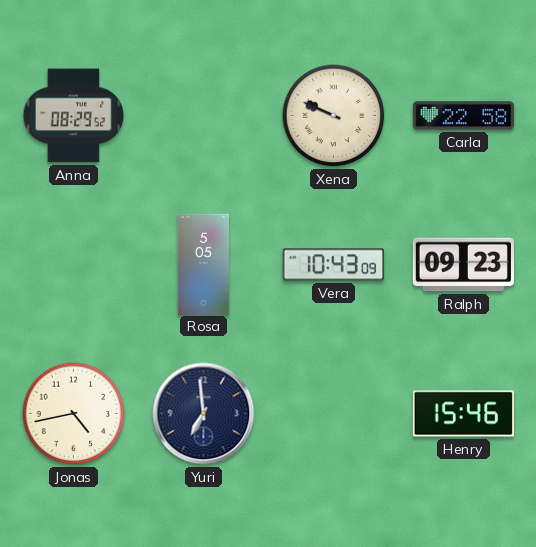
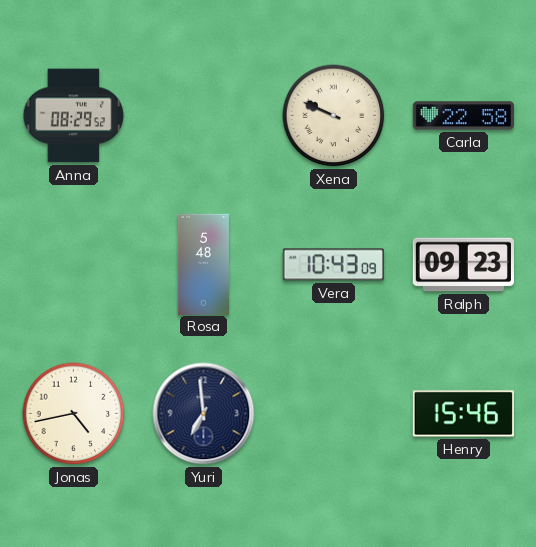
Rosa: 5:05 -> 5:48 (203, 264)
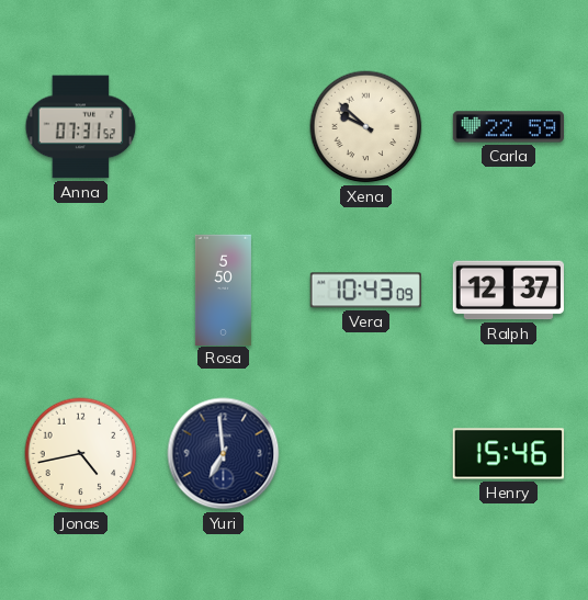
Anna: 08:29 -> 07:31 (81, 127)
Xena: 9:49 -> 9:52 (366, 127)
Carla: 22:58 -> 22:59 (508, 127)
Rosa: 5:48 -> 5:50 (223, 290)
Ralph: 09:23 -> 12:37 (508, 291)
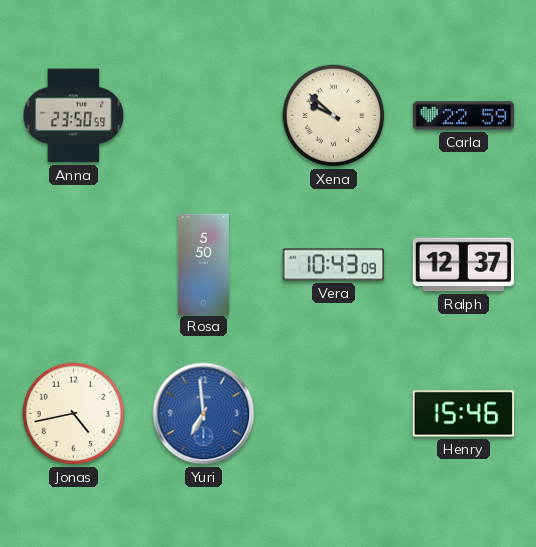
Anna: 07:31 -> 23:50 (74, 116)
Yuri dial: navy -> blue (204, 414)
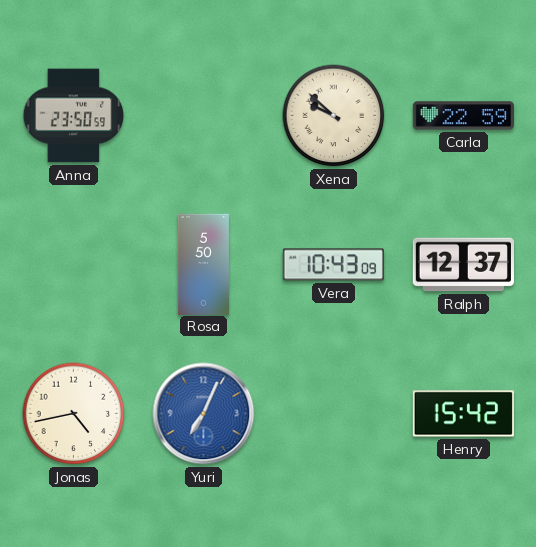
Yuri: 6:59 -> 7:04 (204, 414)
Henry: 15:46 -> 15:42 (463, 414)
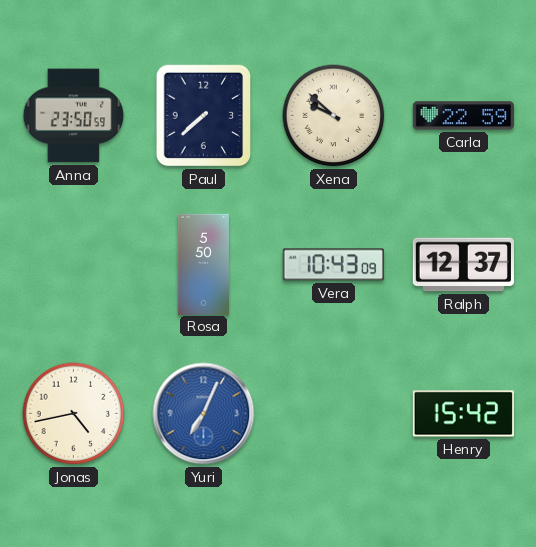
Paul: none -> 7:38 (204, 116)
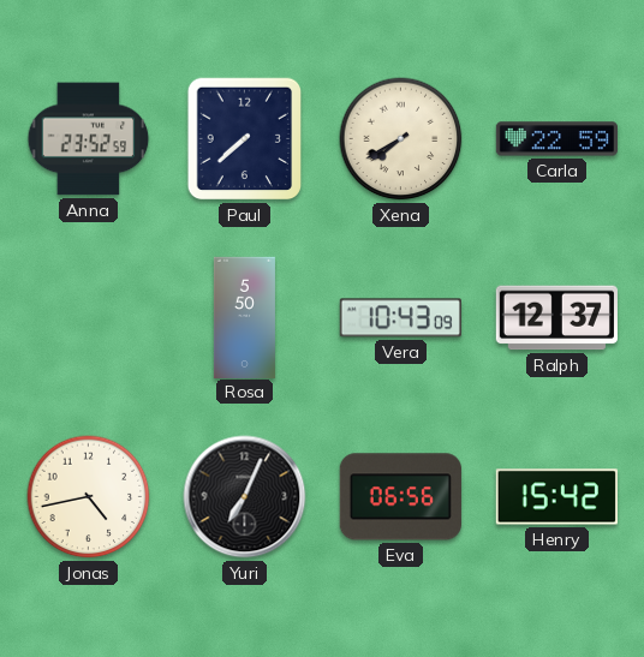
Anna: 23:50 -> 23:52 (89, 139)
Xena: 9:52 -> 7:40 (401, 139)
Yuri dial: blue -> black (245, 497)
Eva: none -> 06:56 (400, 497)
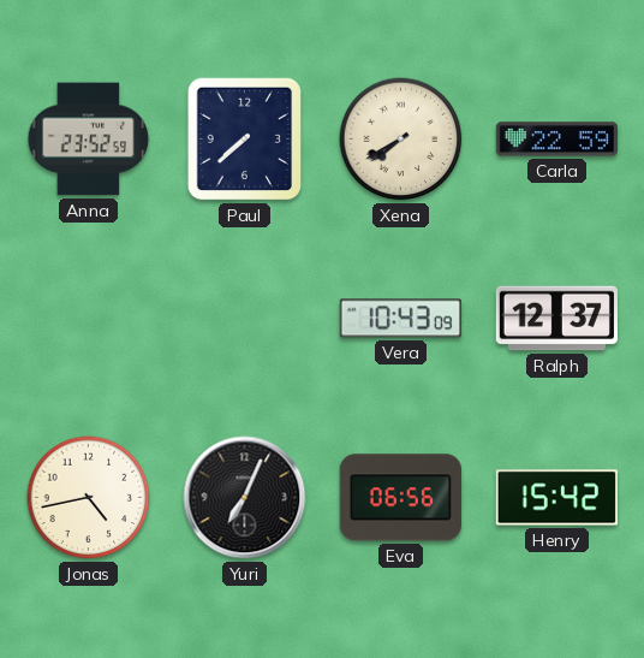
Rosa: 5:50 -> none (244, 317)
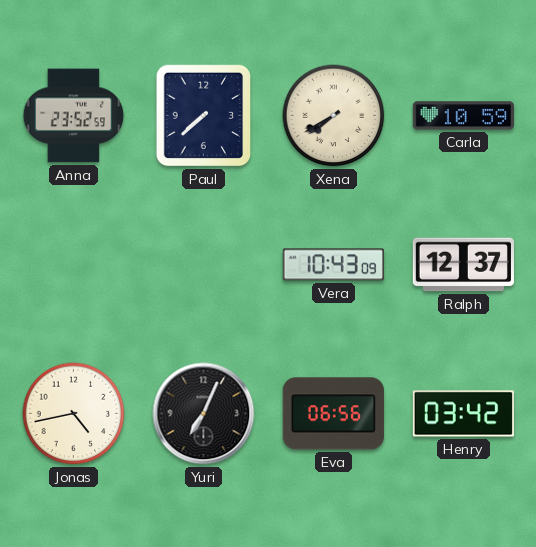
Carla: 22:59 -> 10:59 (463, 116)
Henry: 15:42 -> 03:42 (463, 414)
